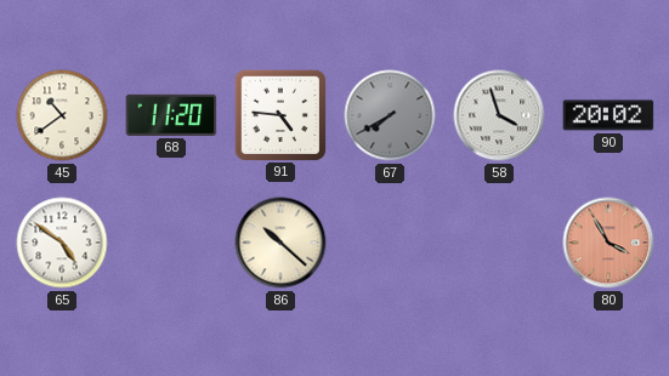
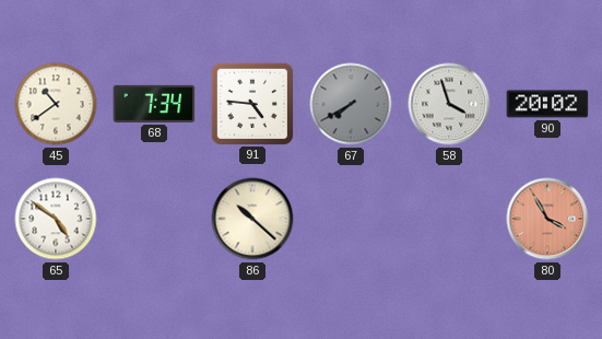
68: 11:20 -> 7:34 (154, 104)
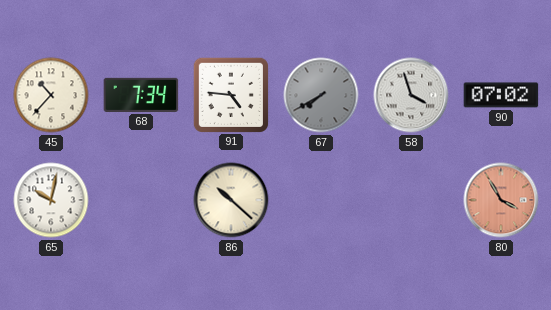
45: 10:39 -> 10:37 (51, 95)
90: 20:02 -> 07:02 (501, 95)
65: 4:51 -> 10:02 (51, 200)
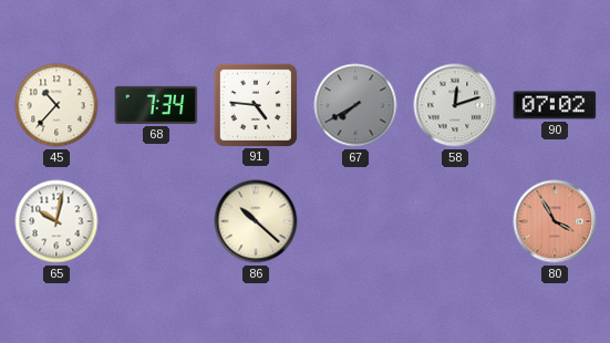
58: 3:57 -> 12:12 (455, 105)
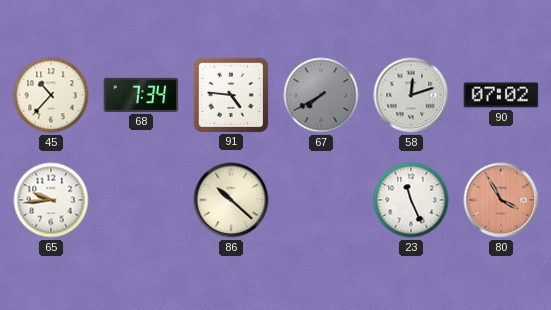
65: 10:02 -> 9:44 (51, 200)
23: none -> 11:26 (411, 200)
